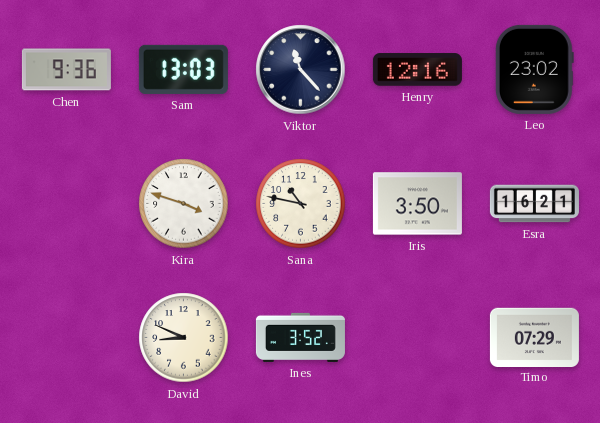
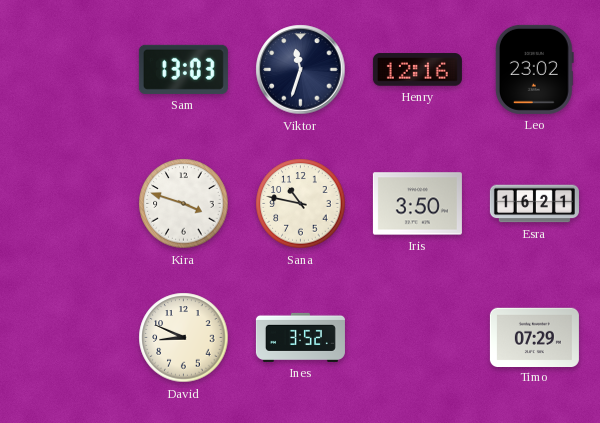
Chen: 9:36 -> none (66, 70)
Viktor: 11:23 -> 11:33 (301, 70)
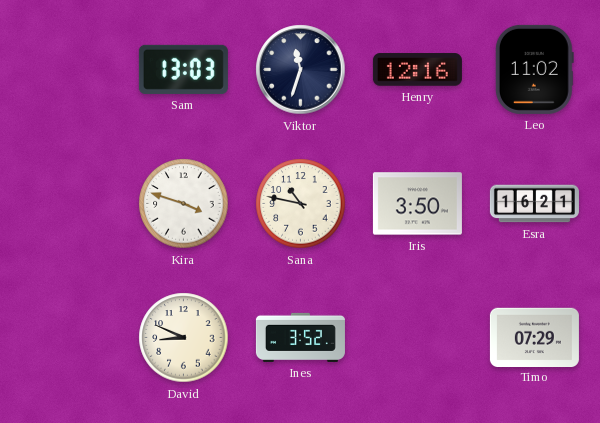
Leo: 23:02 -> 11:02 (534, 69)
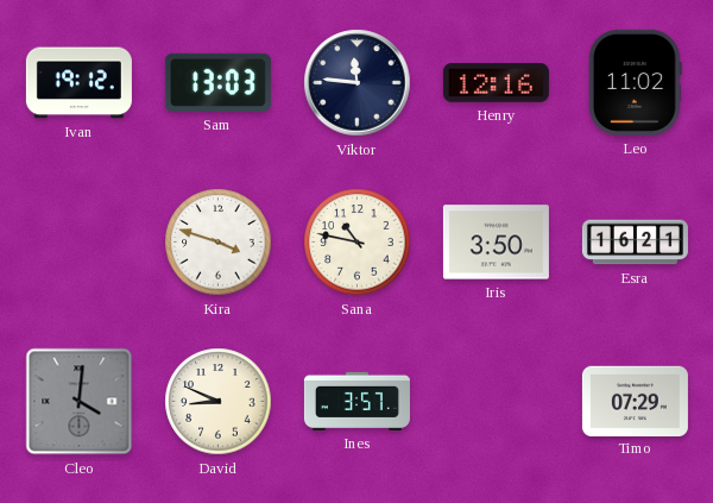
Ivan: none -> 19:12 (78, 83)
Viktor: 11:33 -> 11:46 (358, 83)
Cleo: none -> 4:01 (80, 402)
Ines: 3:52 -> 3:57 (356, 401)
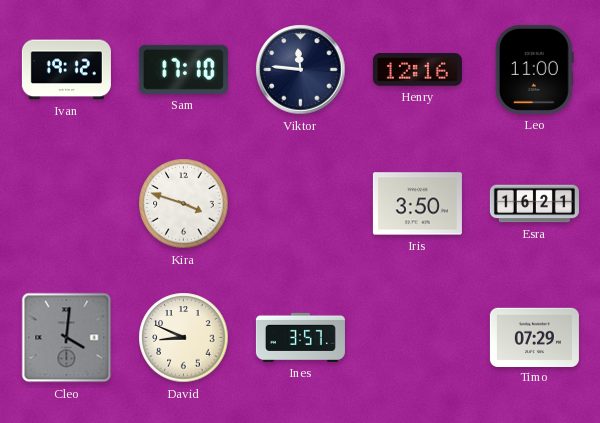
Sam: 13:03 -> 17:10 (183, 69)
Leo: 11:02 -> 11:00 (534, 69)
Sana: 10:47 -> none (358, 243)
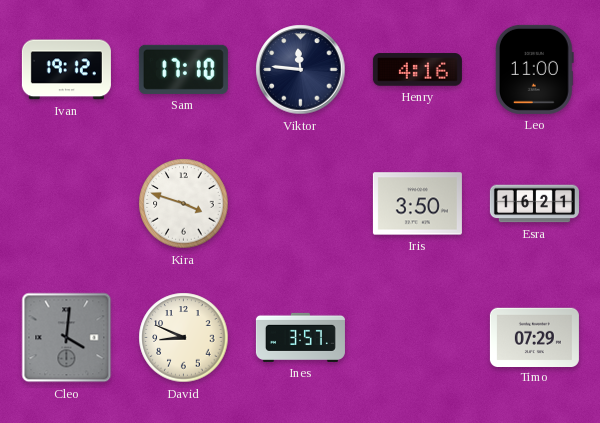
Henry: 12:16 -> 4:16 (417, 70)
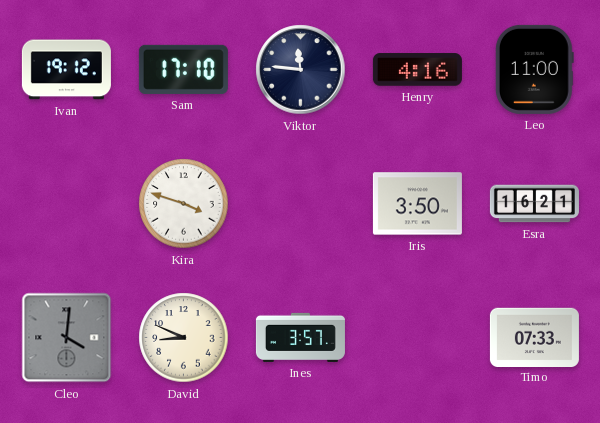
Timo: 07:29 -> 07:33 (534, 337)
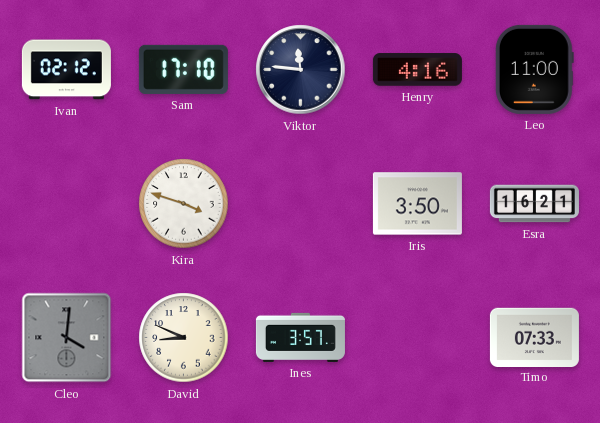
Ivan: 19:12 -> 02:12 (66, 70)
